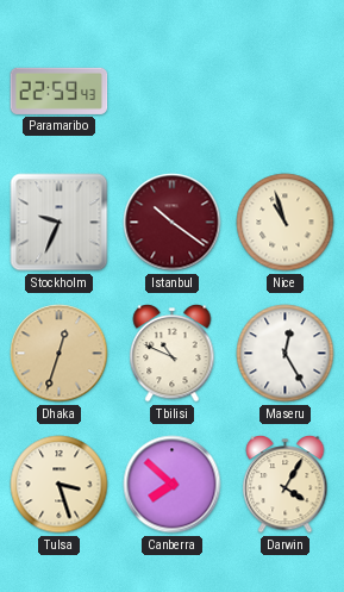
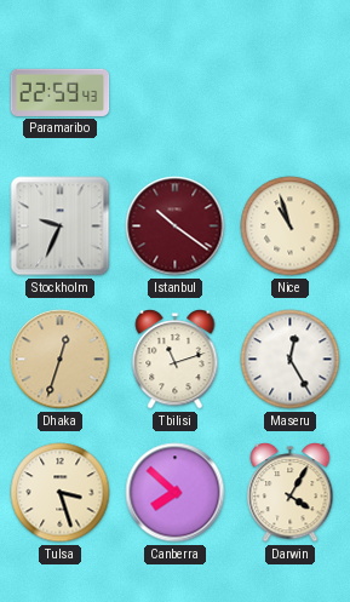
Tbilisi: 10:49 -> 11:12 (176, 360)
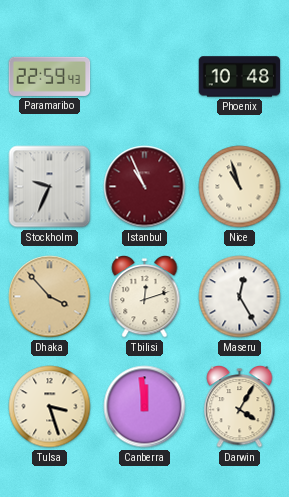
Phoenix: none -> 10:48 (240, 77)
Istanbul: 10:21 -> 10:56 (145, 187)
Dhaka: 12:33 -> 3:53 (50, 297)
Tbilisi: 11:12 -> 12:12 (145, 297)
Canberra: 7:52 -> 11:59 (145, 407)
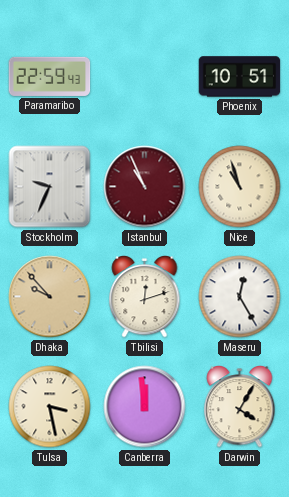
Phoenix: 10:48 -> 10:51 (240, 77)
Dhaka: 3:53 -> 9:53 (50, 297)
Tulsa: 3:27 -> 3:28 (50, 407)
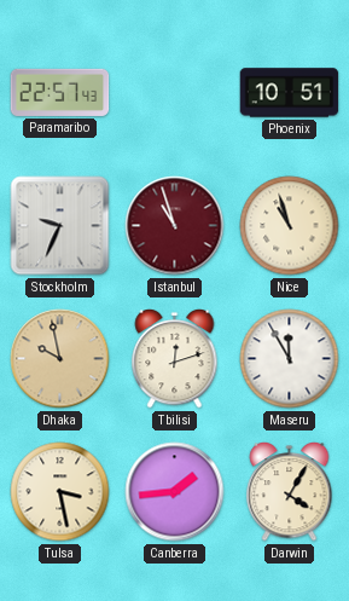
Paramaribo: 22:59 -> 22:57 (60, 92)
Istanbul: 10:56 -> 10:57 (175, 226)
Dhaka: 9:53 -> 9:58 (60, 359)
Maseru: 12:25 -> 11:55 (290, 359)
Canberra: 11:59 -> 1:44 (175, 492)
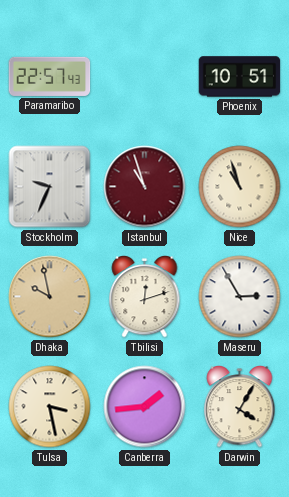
Maseru: 11:55 -> 2:55 (240, 297)
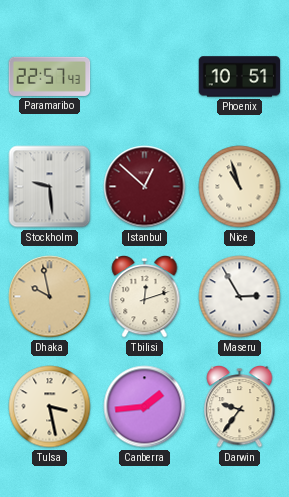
Stockholm: 9:34 -> 9:29 (50, 187)
Istanbul: 10:57 -> 12:52 (145, 187)
Darwin: 4:05 -> 9:36 (240, 407)
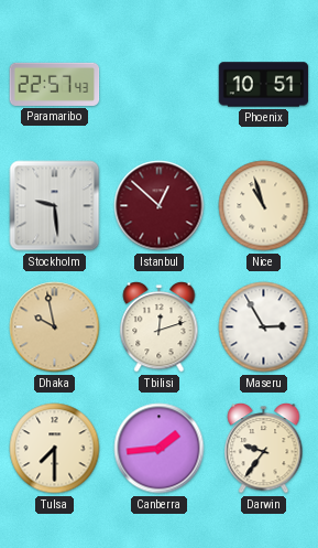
Tulsa: 3:28 -> 7:30 (55, 449)
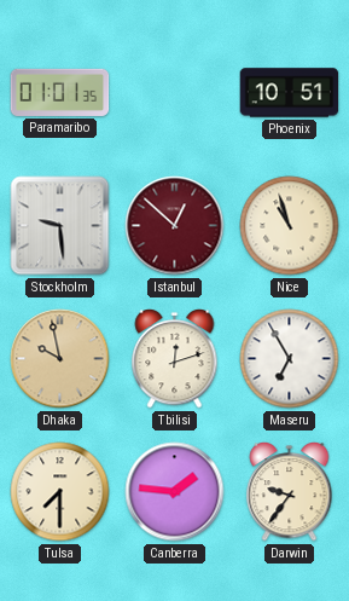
Paramaribo: 22:57 -> 01:01 (60, 92)
Maseru: 2:55 -> 6:55 (290, 359)
Canberra: 1:44 -> 1:46 (175, 492)
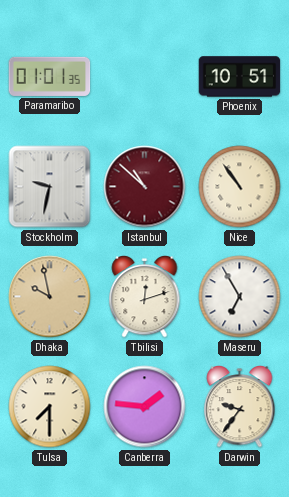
Stockholm: 9:29 -> 9:32 (50, 187)
Istanbul: 12:52 -> 10:52 (145, 187)
Nice: 10:57 -> 10:54 (240, 187)
